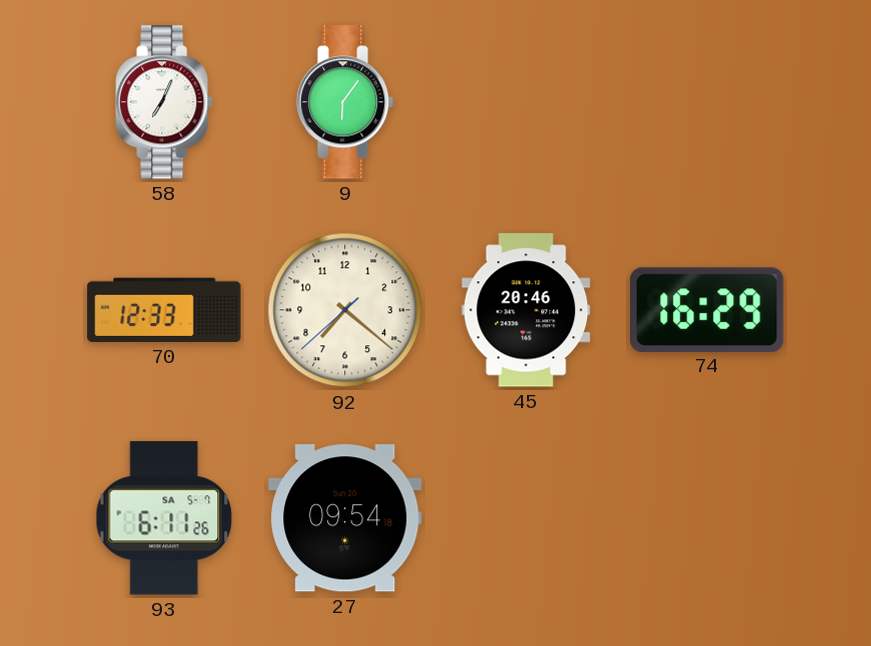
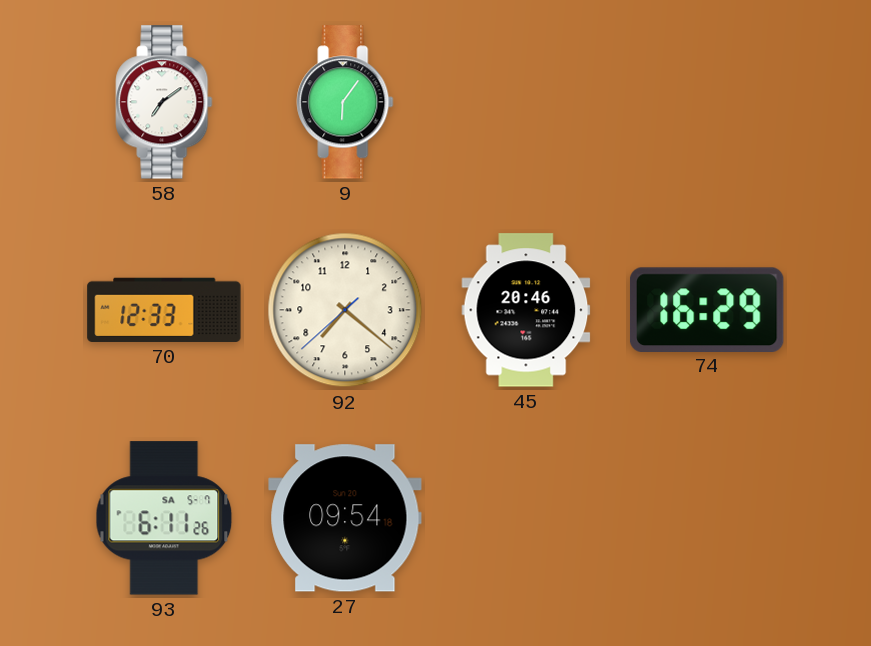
58: 7:04 -> 7:09 (164, 102)
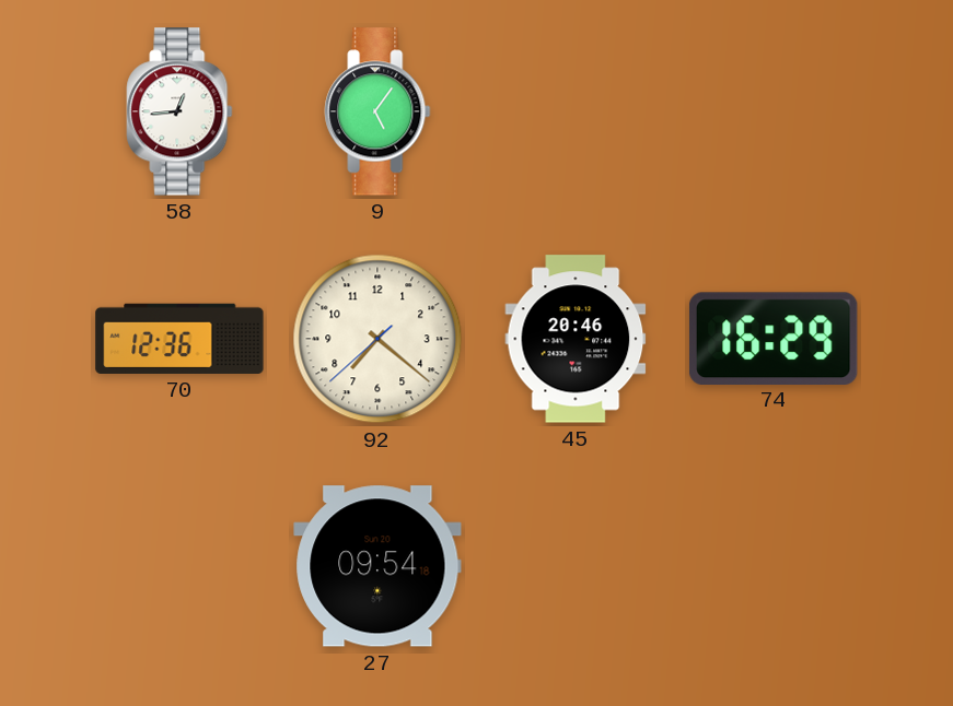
58: 7:09 -> 12:44 (179, 111)
9: 6:06 -> 5:06 (377, 111)
70: 12:33 -> 12:36 (179, 339)
93: 6:11 -> none (164, 518)
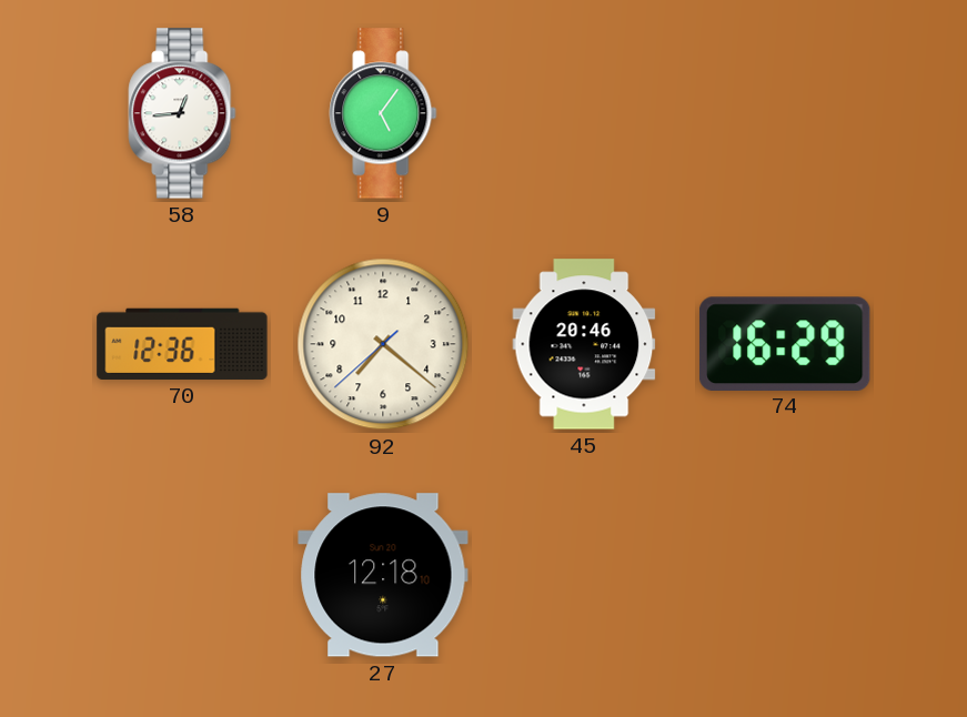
27: 09:54 -> 12:18 (383, 575)
